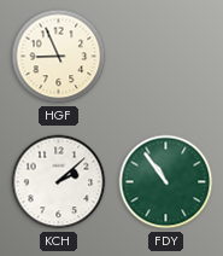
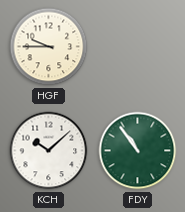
HGF: 8:56 -> 9:45 (49, 47)
KCH: 2:08 -> 10:08 (49, 151)
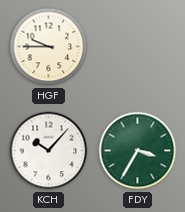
KCH: 10:08 -> 10:07 (49, 151)
FDY: 10:54 -> 3:35 (138, 151)
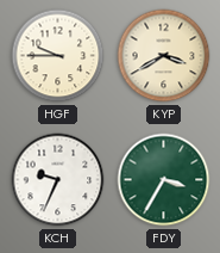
KYP: none -> 3:40 (164, 56)
KCH: 10:07 -> 9:34 (58, 180)
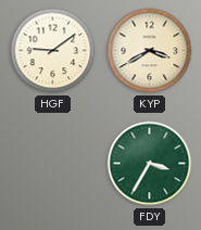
HGF: 9:45 -> 9:09 (53, 51)
KCH: 9:34 -> none (58, 180)
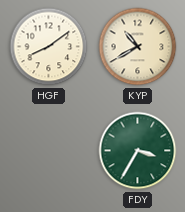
HGF: 9:09 -> 8:09 (49, 47)
KYP: 3:40 -> 10:40 (138, 47)
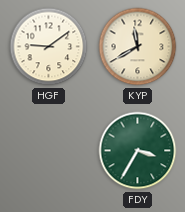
HGF: 8:09 -> 9:09 (49, 47)
KYP: 10:40 -> 11:40 (138, 47)
